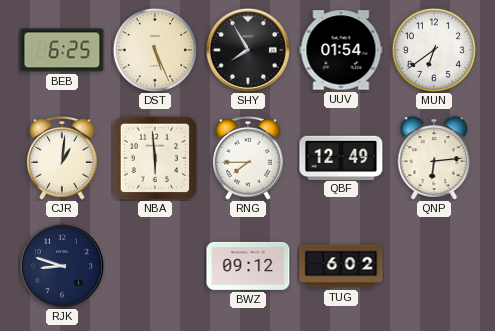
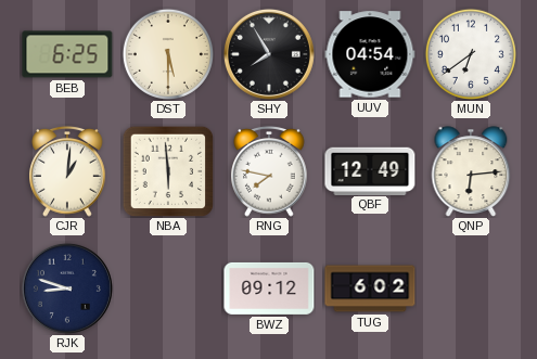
DST: 5:26 -> 5:30 (168, 54)
UUV: 01:54 -> 04:54 (370, 54)
RNG: 7:45 -> 7:47 (269, 171)
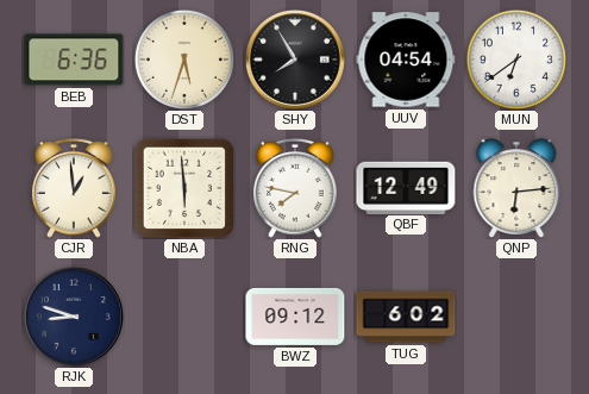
BEB: 6:25 -> 6:36 (74, 60)
DST: 5:30 -> 5:33 (184, 60)
CJR: 1:01 -> 12:59 (74, 188)
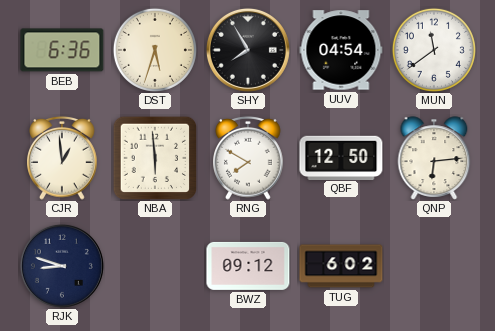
MUN: 6:39 -> 11:39 (434, 50)
RNG: 7:47 -> 7:50 (248, 158)
QBF: 12:49 -> 12:50 (341, 157)
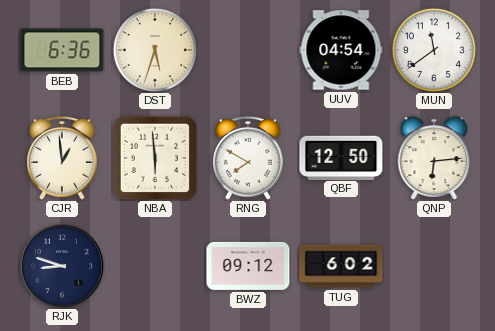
SHY: 7:55 -> none (248, 50)
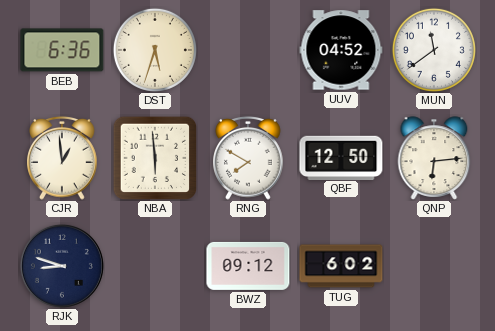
UUV: 04:54 -> 04:52 (341, 50)
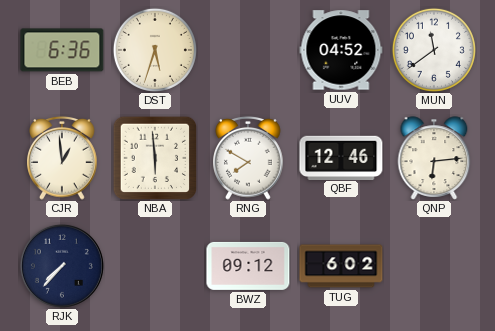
QBF: 12:50 -> 12:46 (341, 157)
RJK: 8:48 -> 7:37 (62, 266)
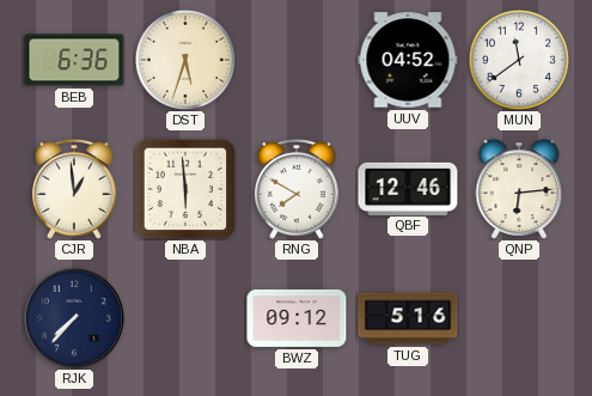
TUG: 6:02 -> 5:16 (408, 318)
